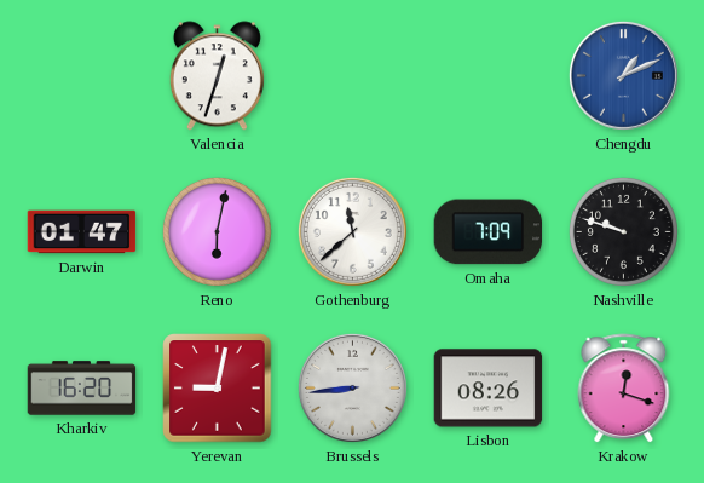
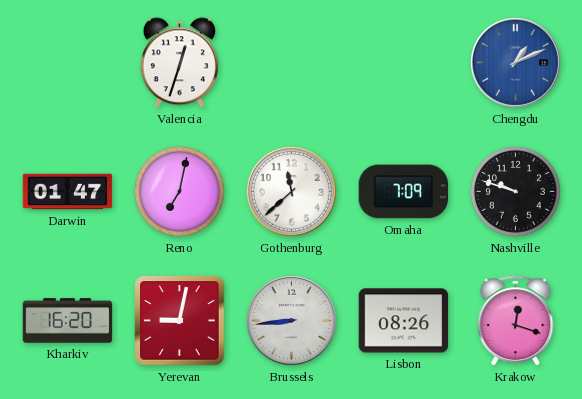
Reno: 6:02 -> 7:02 (179, 191)
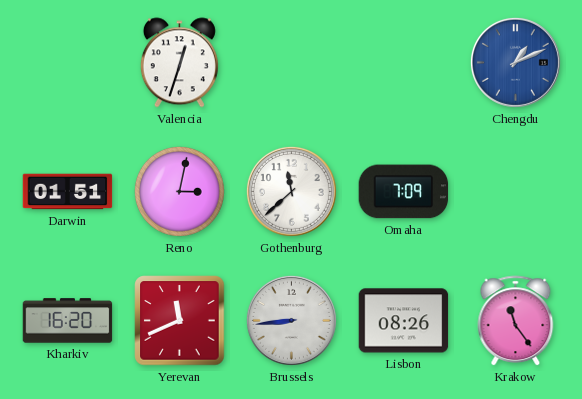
Darwin: 01:47 -> 01:51 (68, 192)
Reno: 7:02 -> 3:02 (179, 191)
Nashville: 9:48 -> none (515, 191)
Yerevan: 9:02 -> 11:41 (180, 321)
Krakow: 12:18 -> 11:24 (516, 321)
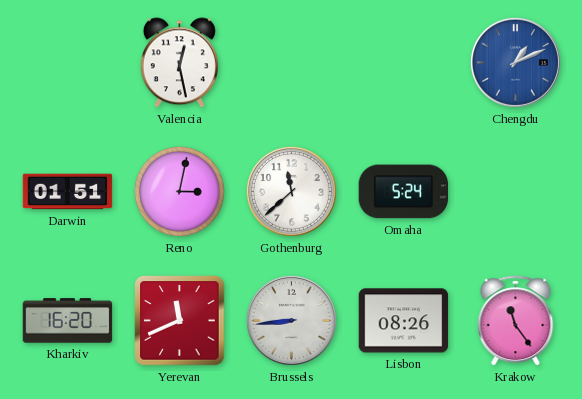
Valencia: 12:33 -> 12:28 (179, 63)
Omaha: 7:09 -> 5:24 (404, 192)
